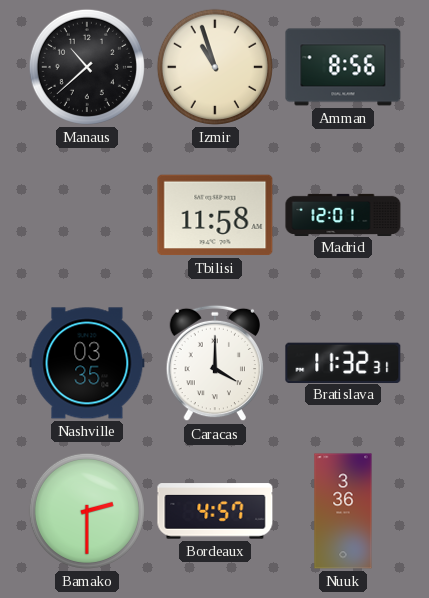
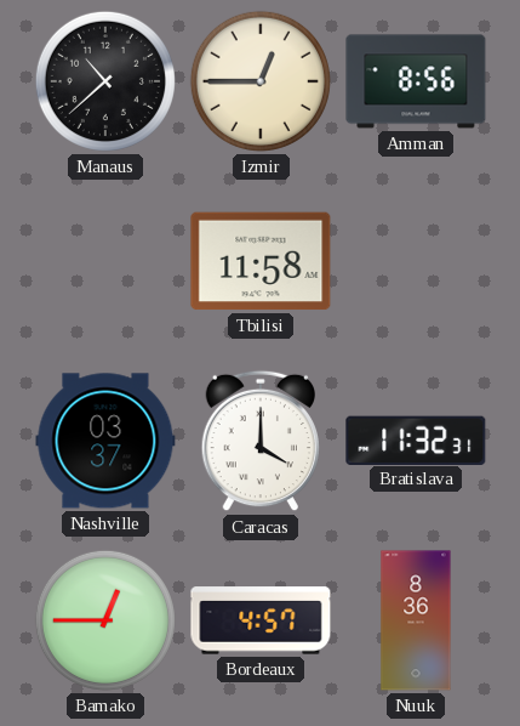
Izmir: 10:57 -> 12:45 (261, 81)
Madrid: 12:01 -> none (343, 214)
Nashville: 03:35 -> 03:37 (105, 441)
Bamako: 2:30 -> 12:45 (105, 620)
Nuuk: 3:36 -> 8:36 (416, 620)
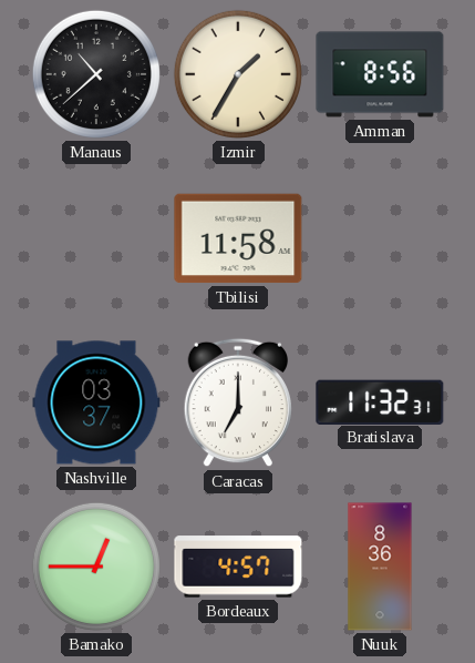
Izmir: 12:45 -> 1:35 (238, 74)
Caracas: 4:00 -> 7:00 (237, 402)
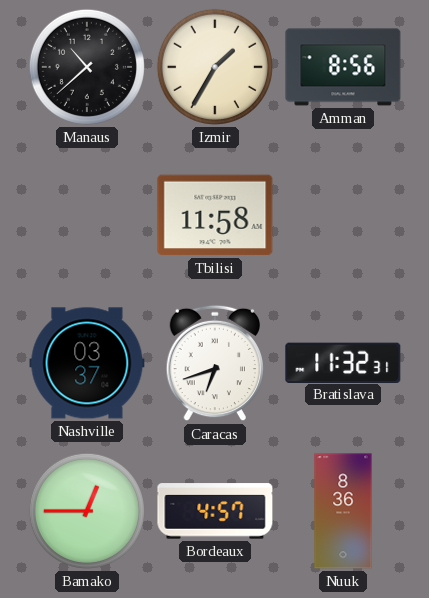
Caracas: 7:00 -> 6:42 (214, 363)
